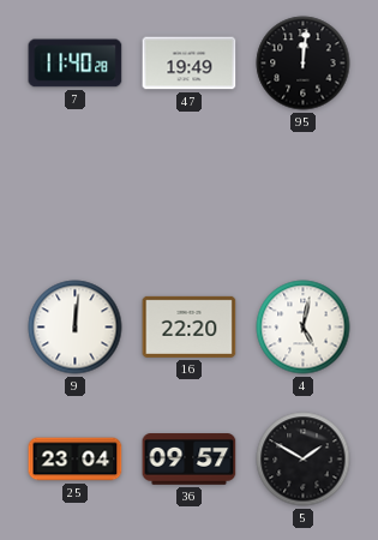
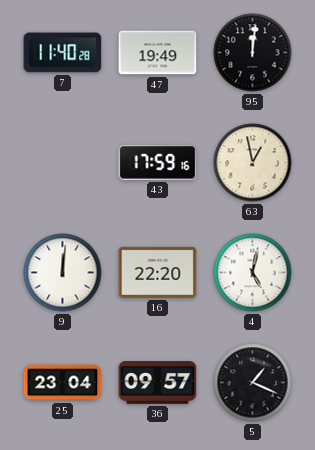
43: none -> 17:59 (158, 162)
63: none -> 12:58 (253, 163)
5: 1:50 -> 1:19 (253, 383)
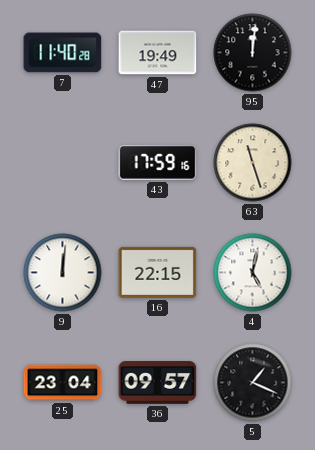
63: 12:58 -> 11:27 (253, 163)
16: 22:20 -> 22:15 (158, 272)
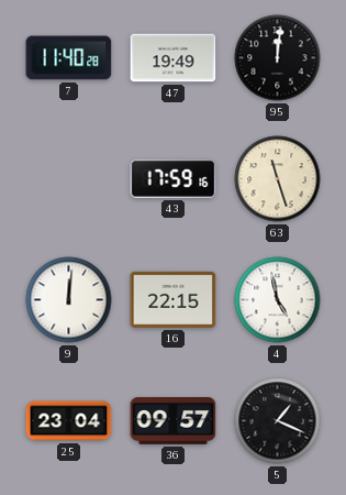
4: 5:02 -> 4:58 (278, 300)
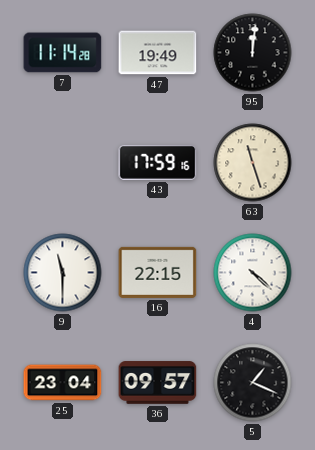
7: 11:40 -> 11:14 (63, 53)
9: 12:01 -> 11:30 (63, 273)
4: 4:58 -> 4:22 (253, 273)
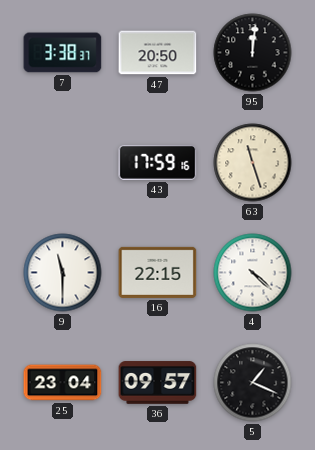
7: 11:14 -> 3:38 (63, 53)
47: 19:49 -> 20:50 (158, 53)
